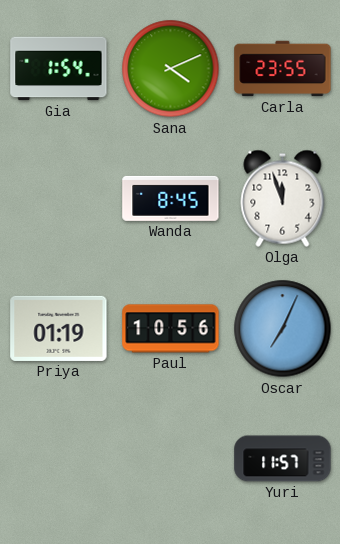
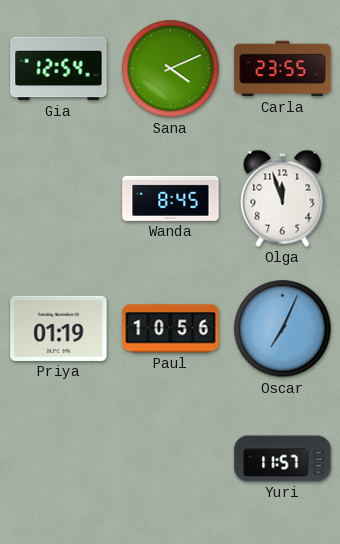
Gia: 1:54 -> 12:54 (59, 69)
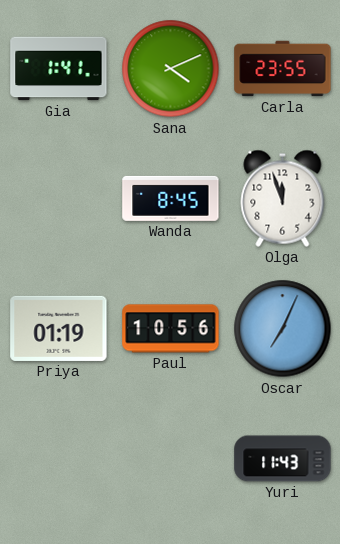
Gia: 12:54 -> 1:41 (59, 69)
Yuri: 11:57 -> 11:43 (283, 459)
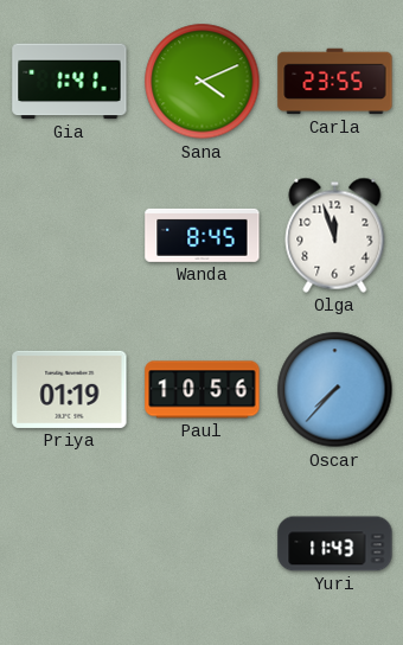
Oscar: 7:04 -> 7:37 (335, 390)
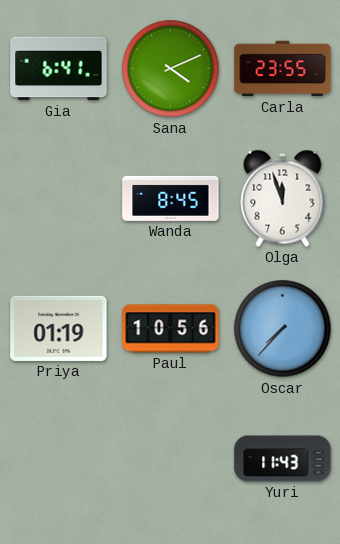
Gia: 1:41 -> 6:41 (59, 69)
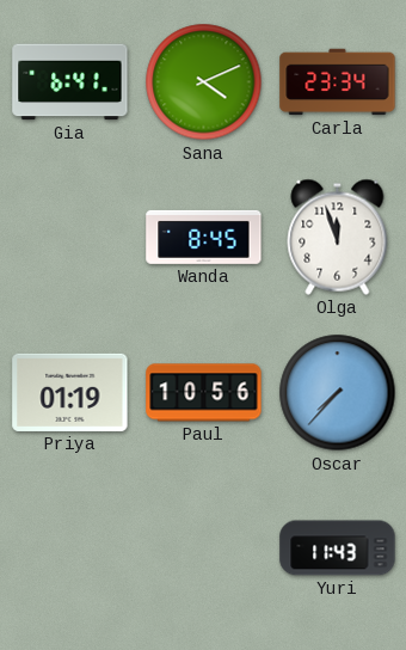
Carla: 23:55 -> 23:34 (338, 82)
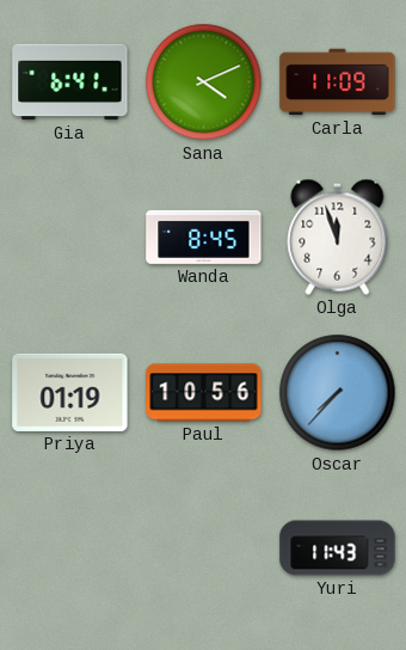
Carla: 23:34 -> 11:09 (338, 82)
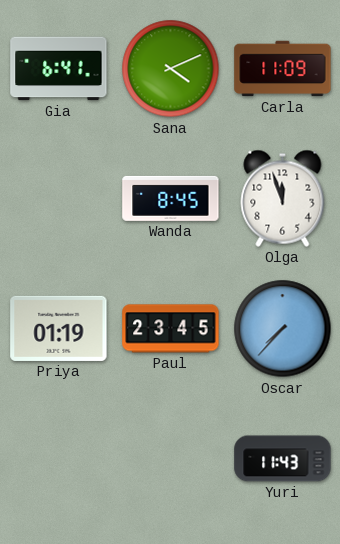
Paul: 10:56 -> 23:45 (171, 329)
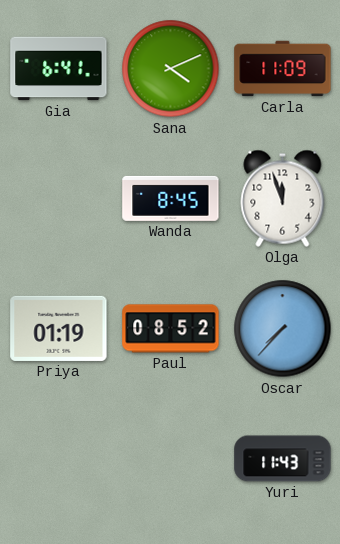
Paul: 23:45 -> 08:52 (171, 329)
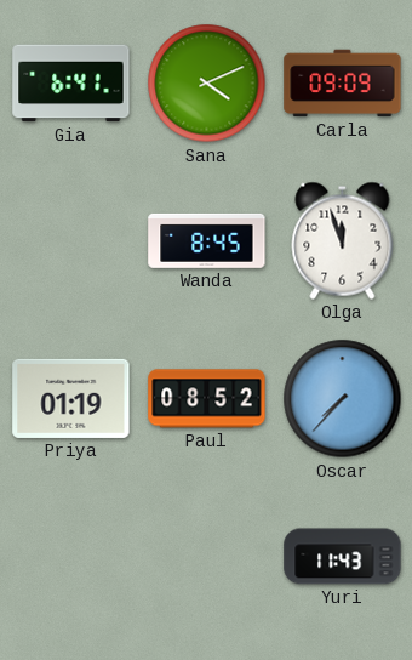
Carla: 11:09 -> 09:09 (343, 84)
